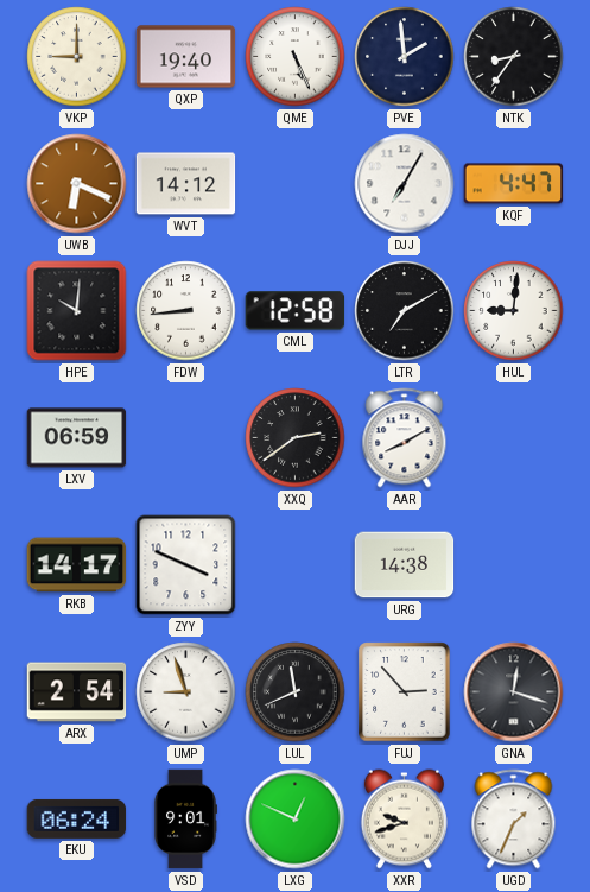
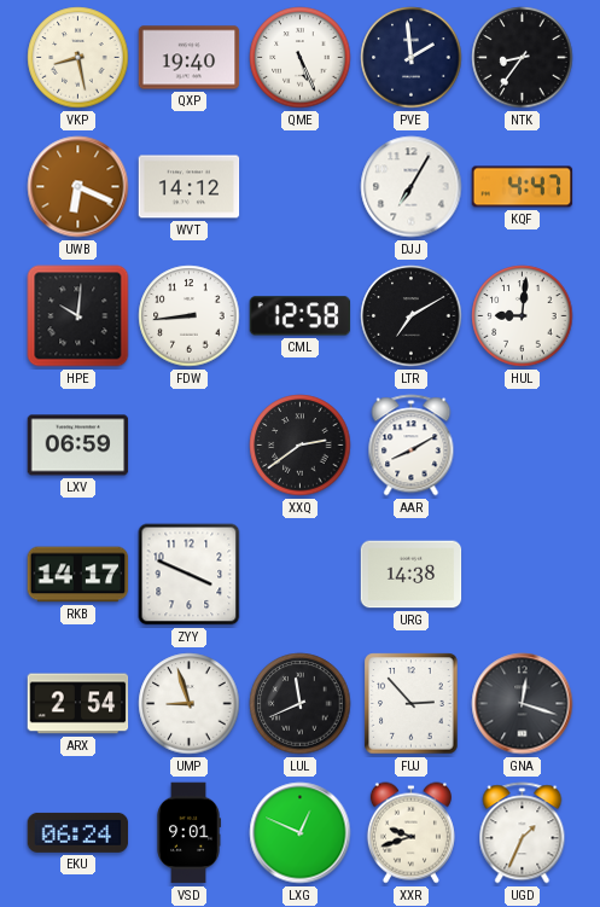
VKP: 9:00 -> 8:28 (78, 58)
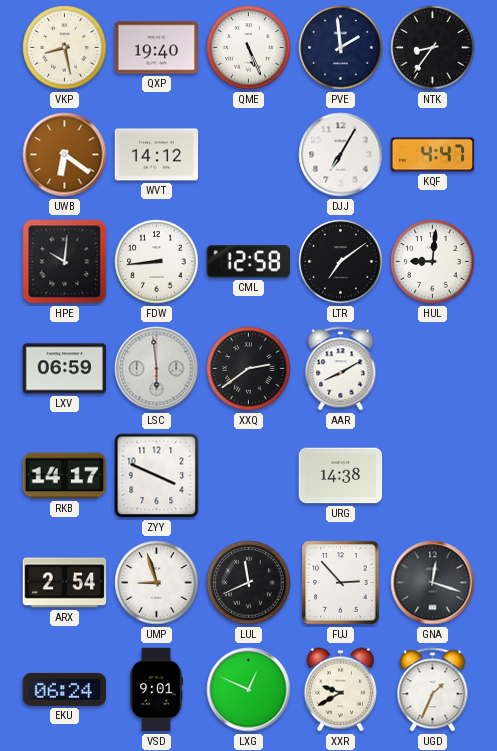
UWB: 6:19 -> 6:21 (65, 155)
LTR: 7:10 -> 7:09 (341, 262)
LSC: none -> 5:59 (157, 369)
XXR: 9:42 -> 9:40 (340, 690)
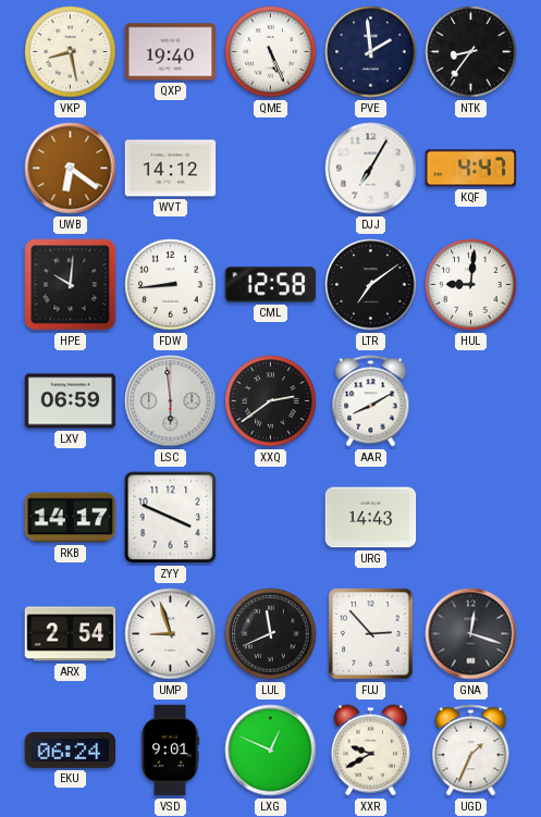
URG: 14:38 -> 14:43 (371, 518)
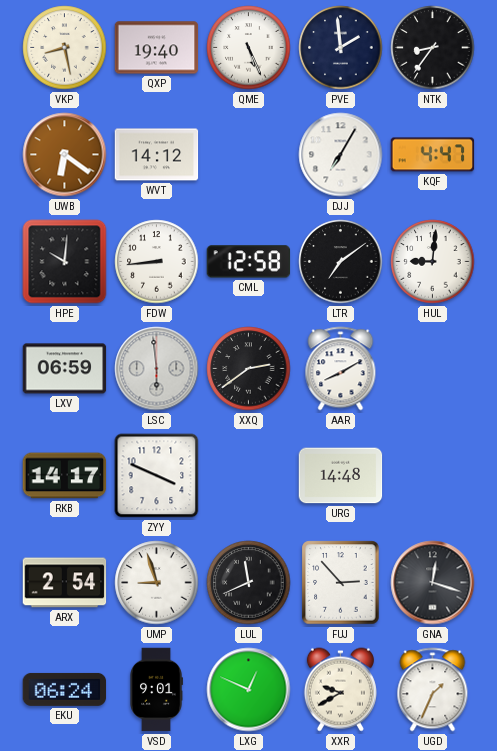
URG: 14:43 -> 14:48 (341, 476)
